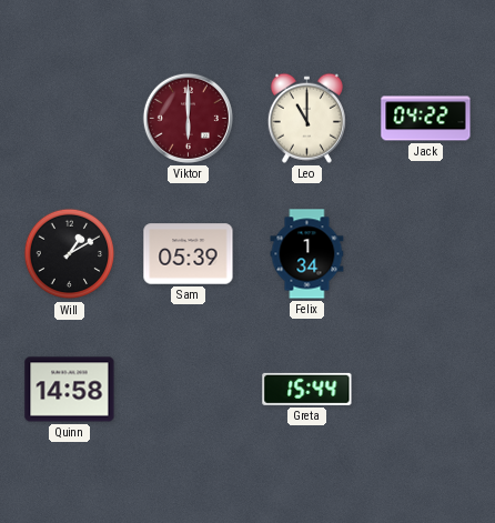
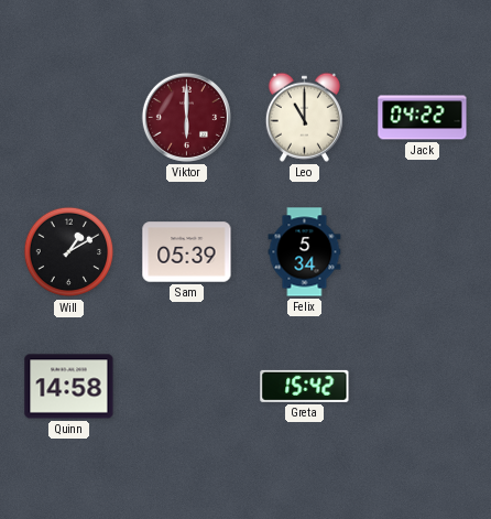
Felix: 1:34 -> 5:34 (305, 252)
Greta: 15:44 -> 15:42 (305, 386)
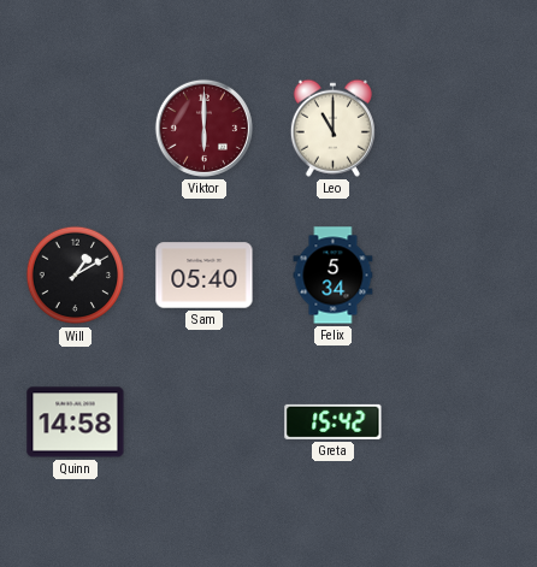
Jack: 04:22 -> none (423, 118)
Sam: 05:39 -> 05:40 (205, 276)
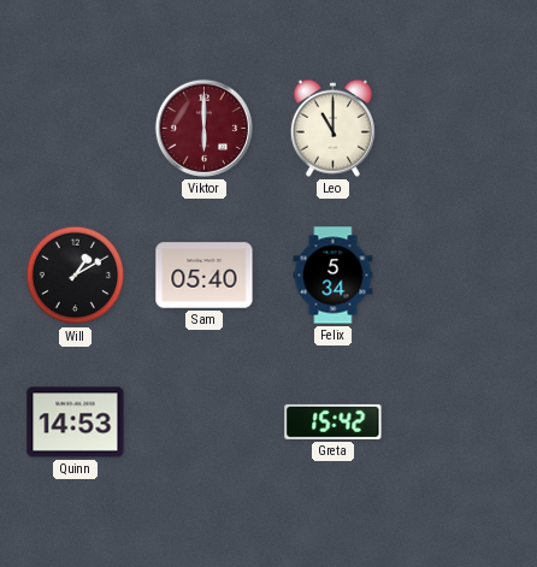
Quinn: 14:58 -> 14:53 (76, 423)
